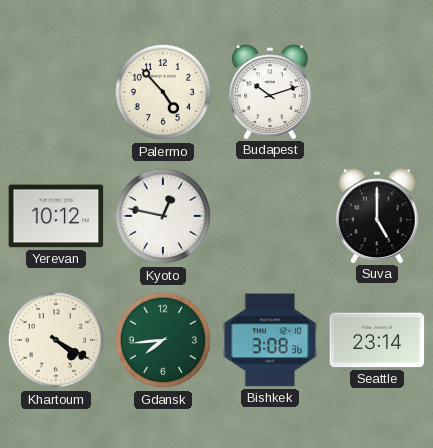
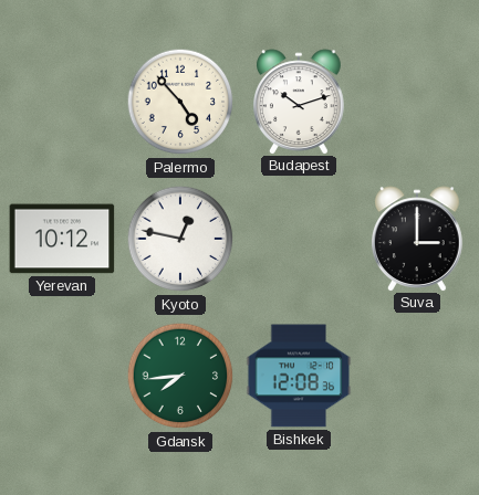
Suva: 5:00 -> 3:00 (418, 239)
Khartoum: 4:20 -> none (56, 340)
Bishkek: 3:08 -> 12:08 (299, 376)
Seattle: 23:14 -> none (377, 340)
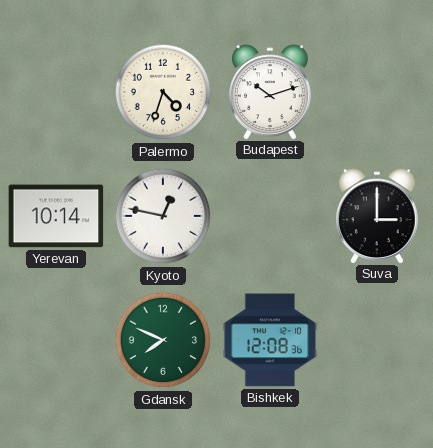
Palermo: 4:53 -> 4:33 (163, 92)
Yerevan: 10:12 -> 10:14 (56, 216)
Gdansk: 7:44 -> 7:49 (163, 340)
